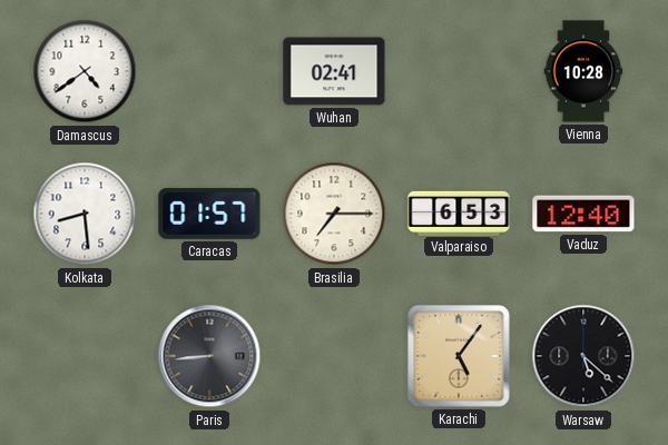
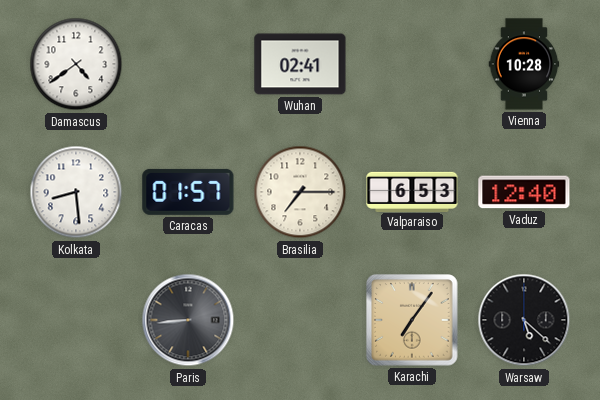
Karachi: 5:06 -> 7:06 (412, 320)
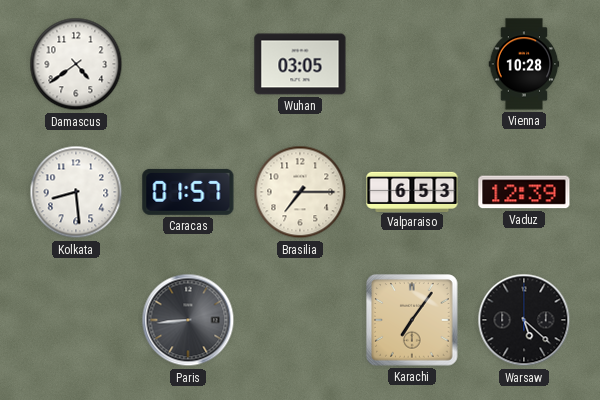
Wuhan: 02:41 -> 03:05 (300, 64)
Vaduz: 12:40 -> 12:39 (524, 192)
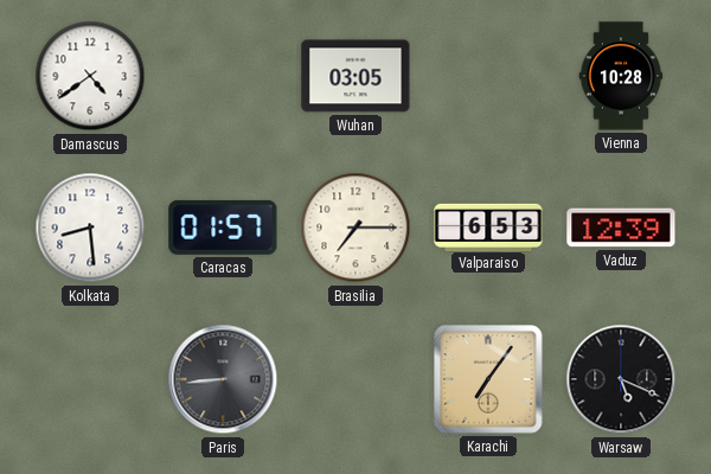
Warsaw: 5:22 -> 5:19 (621, 379)
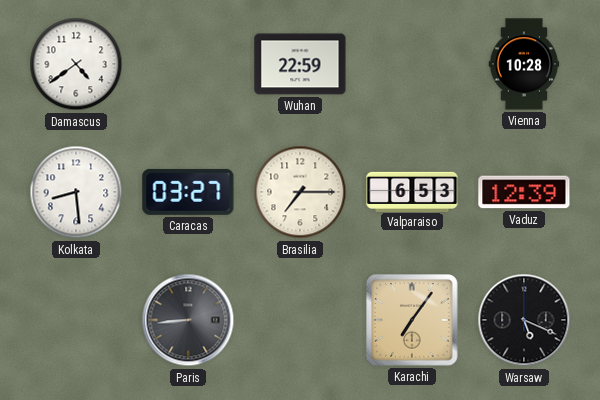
Wuhan: 03:05 -> 22:59 (300, 64)
Caracas: 01:57 -> 03:27 (188, 192)
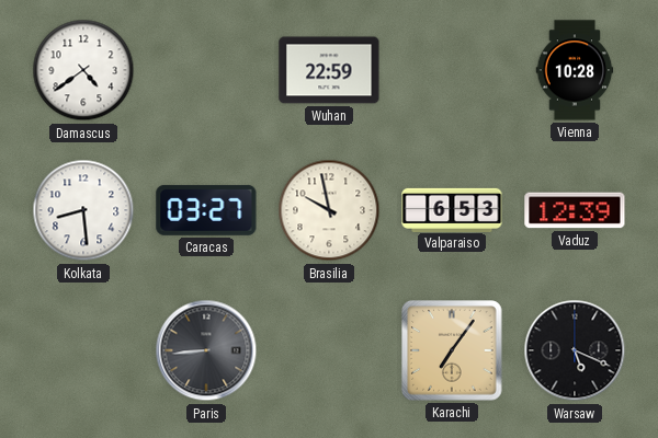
Brasilia: 7:15 -> 9:58 (329, 210)
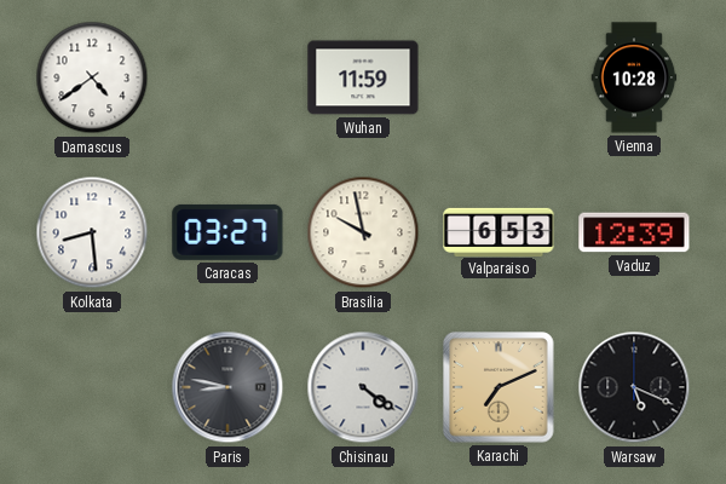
Wuhan: 22:59 -> 11:59 (363, 77)
Paris: 8:44 -> 8:47 (227, 387)
Chisinau: none -> 4:21 (363, 387)
Karachi: 7:06 -> 7:11 (499, 387)
